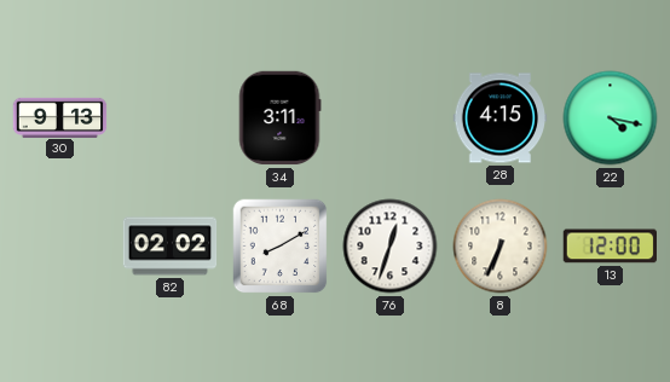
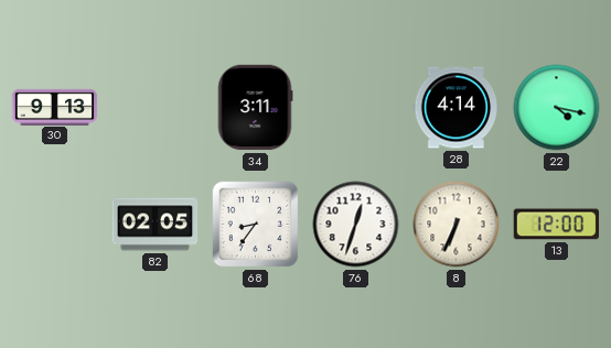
28: 4:15 -> 4:14 (457, 108)
82: 02:02 -> 02:05 (156, 225)
68: 8:10 -> 8:36 (256, 225)
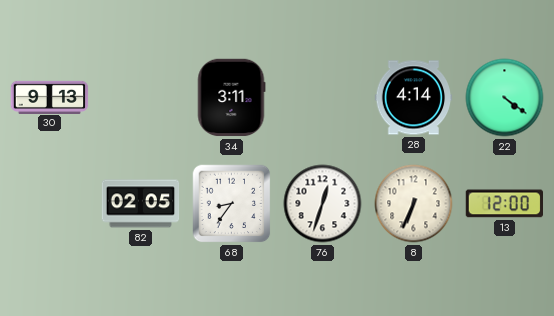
22: 4:17 -> 4:21 (505, 98)
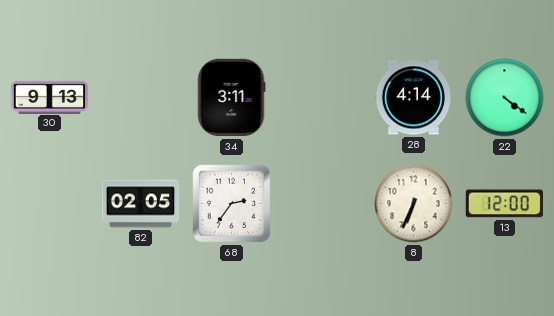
68: 8:36 -> 2:36 (232, 204)
76: 12:33 -> none (323, 204)
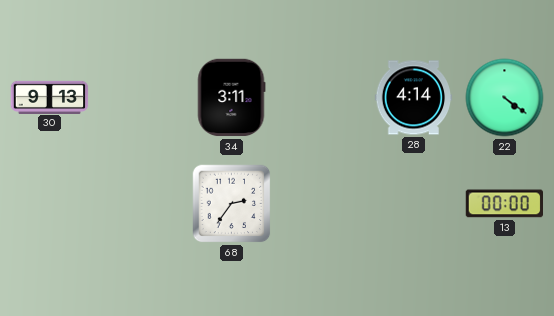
82: 02:05 -> none (141, 204)
8: 6:34 -> none (414, 204)
13: 12:00 -> 00:00 (504, 204)
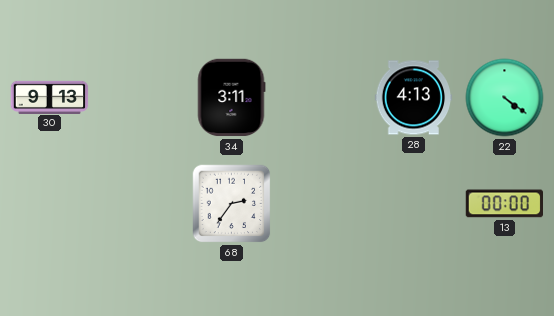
28: 4:14 -> 4:13 (414, 98)
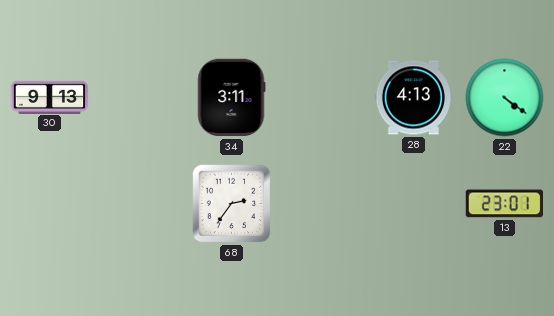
13: 00:00 -> 23:01 (504, 204)
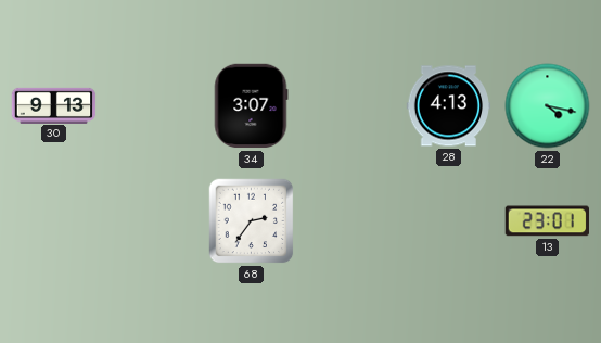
34: 3:11 -> 3:07 (251, 106)
22: 4:21 -> 4:17 (548, 106)
